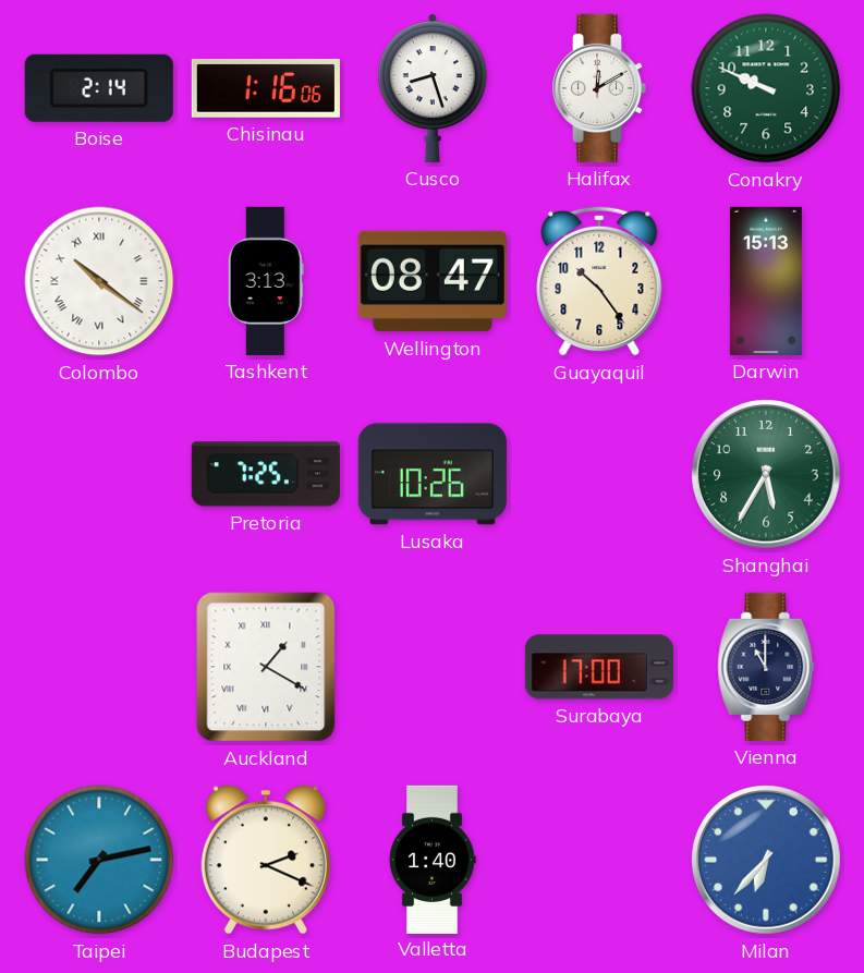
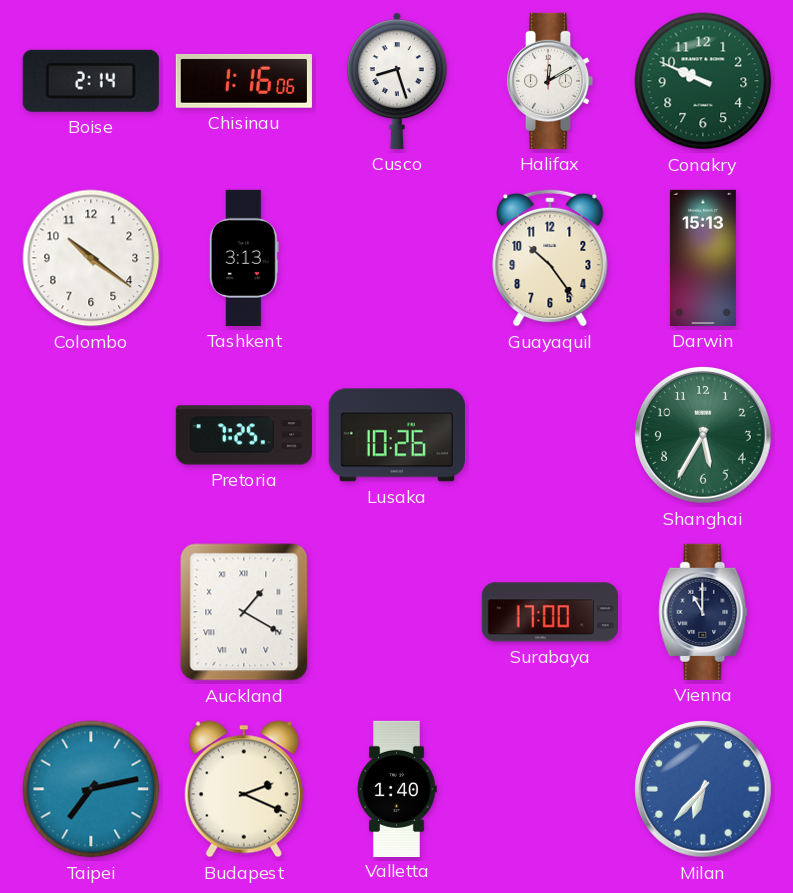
Colombo numerals: Roman -> Arabic (91, 258)
Wellington: 08:47 -> none (433, 281)
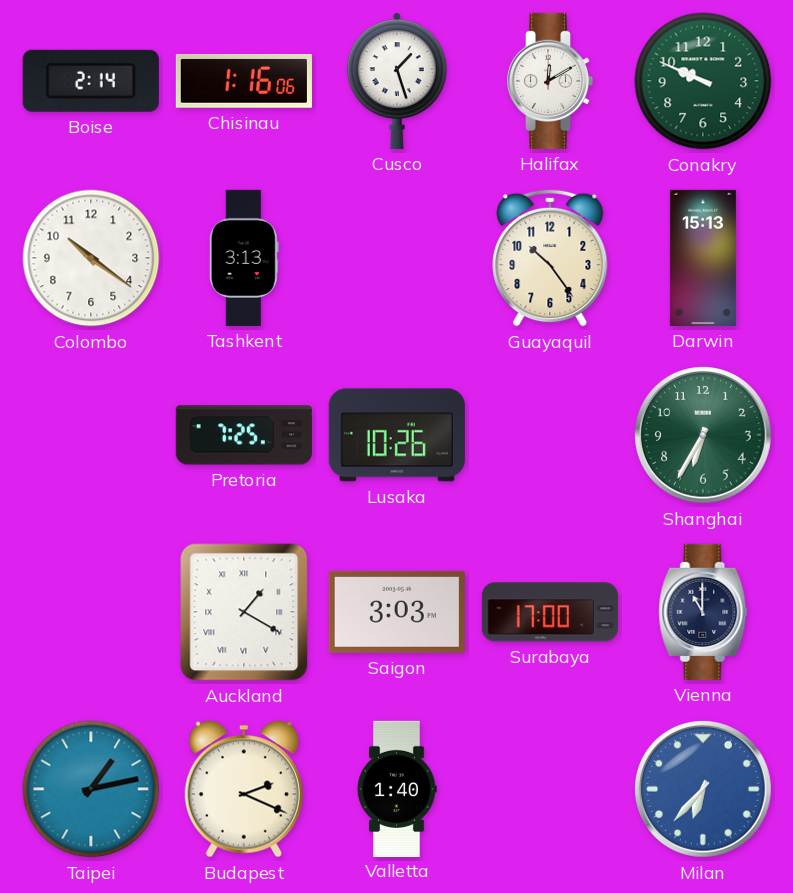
Cusco: 8:27 -> 1:27 (397, 81)
Shanghai: 5:35 -> 6:35 (704, 436)
Saigon: none -> 3:03 (397, 612)
Taipei: 7:13 -> 1:13 (91, 789)
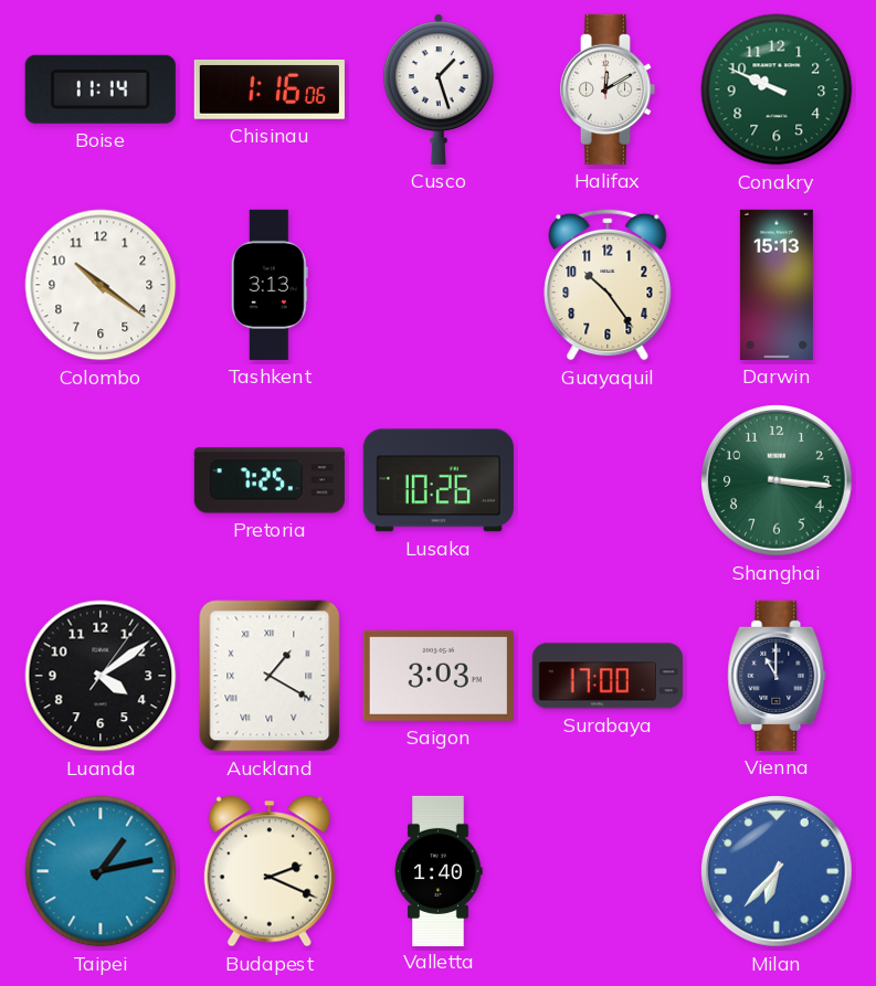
Boise: 2:14 -> 11:14 (101, 89)
Shanghai: 6:35 -> 3:16 (778, 481)
Luanda: none -> 4:09 (101, 676)
